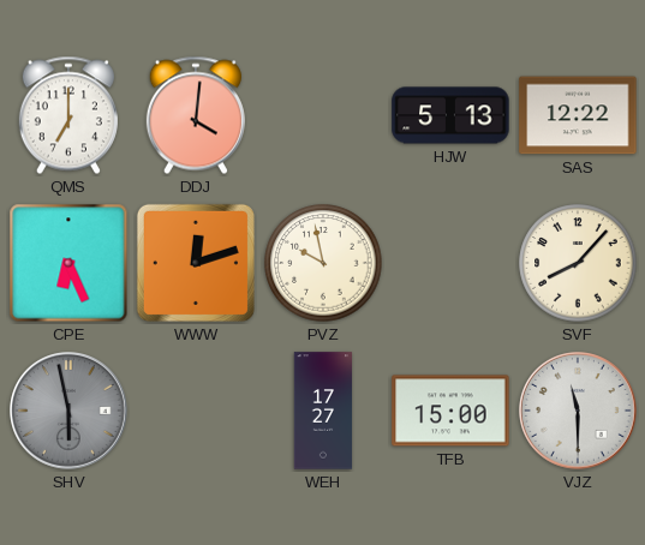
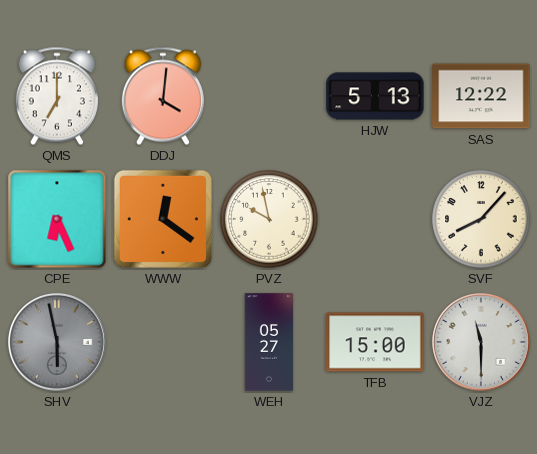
WWW: 12:12 -> 12:21 (163, 219)
WEH: 17:27 -> 05:27 (269, 342)
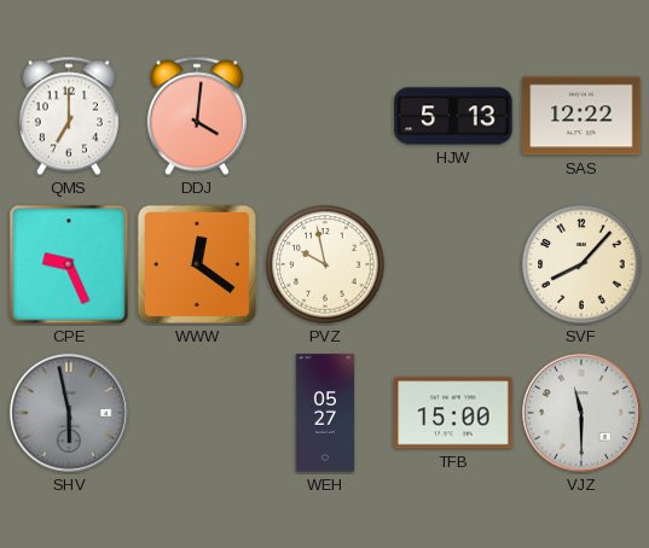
CPE: 6:26 -> 9:26 (69, 264)
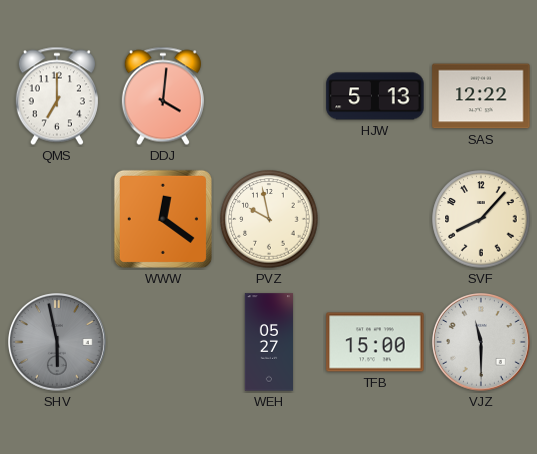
CPE: 9:26 -> none (69, 264)
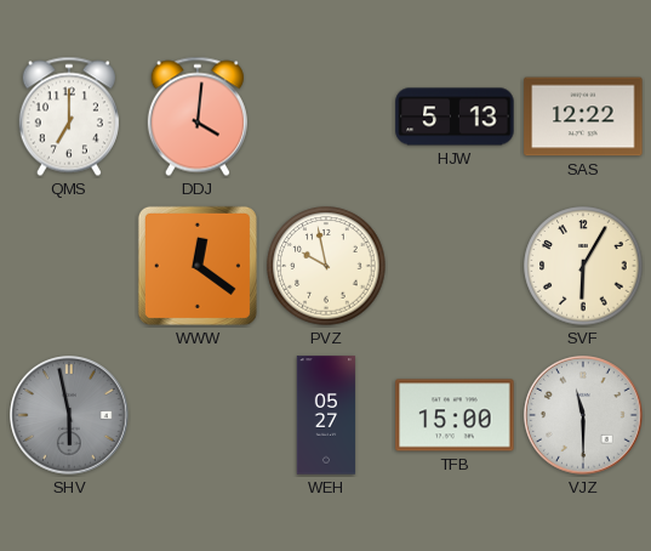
SVF: 8:07 -> 6:05 (583, 266)
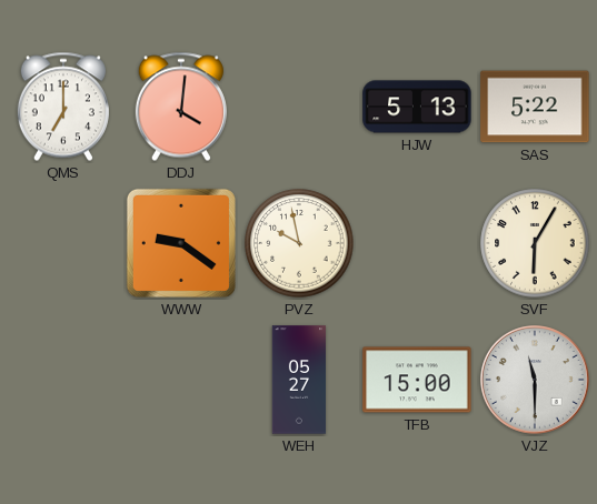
SAS: 12:22 -> 5:22 (535, 107)
WWW: 12:21 -> 9:21 (181, 243)
SHV: 5:58 -> none (70, 416)
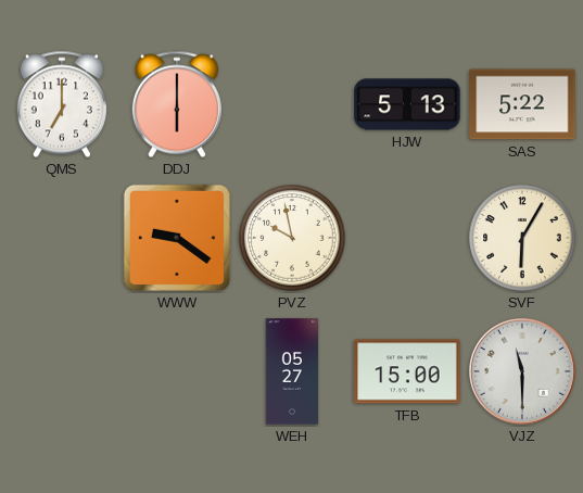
DDJ: 4:01 -> 6:00 (177, 104)
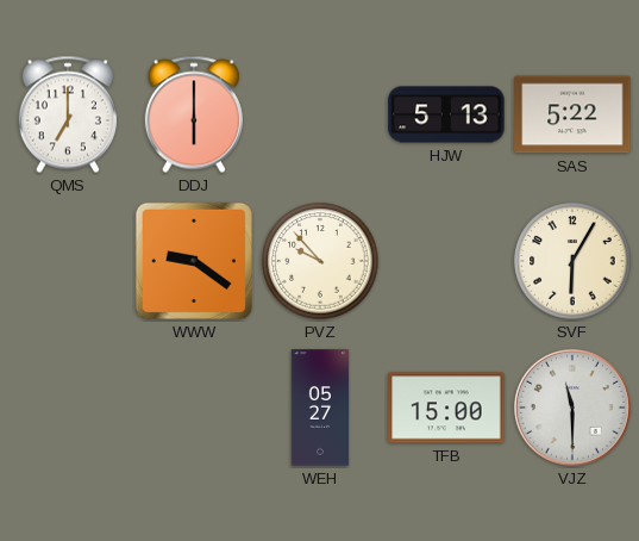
PVZ: 9:58 -> 9:53 (320, 261)
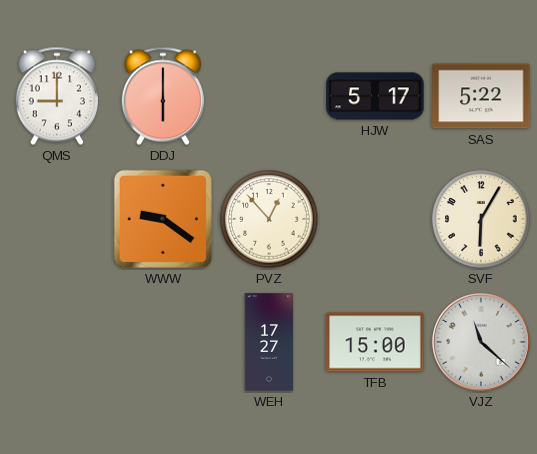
QMS: 7:00 -> 9:00 (57, 96)
HJW: 5:13 -> 5:17 (375, 96)
PVZ: 9:53 -> 12:53 (269, 219)
WEH: 05:27 -> 17:27 (269, 342)
VJZ: 11:30 -> 11:22 (482, 343)
